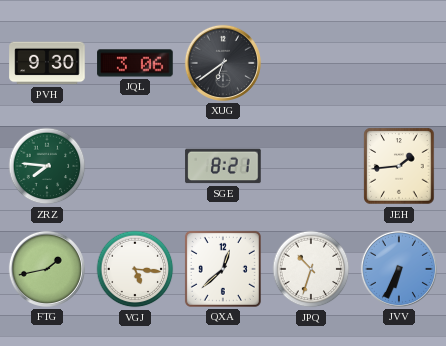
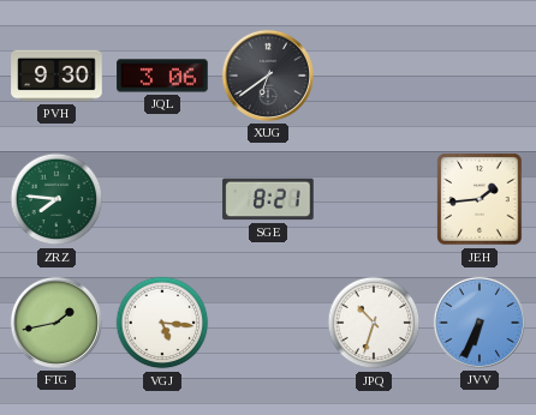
QXA: 12:38 -> none (223, 269)
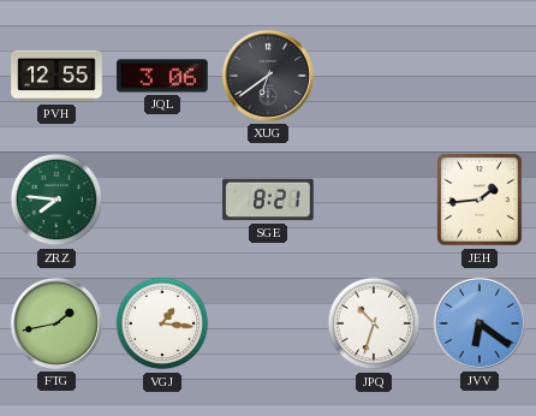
PVH: 9:30 -> 12:55 (56, 76)
VGJ: 5:16 -> 1:16 (162, 323)
JVV: 6:34 -> 6:21 (480, 323)
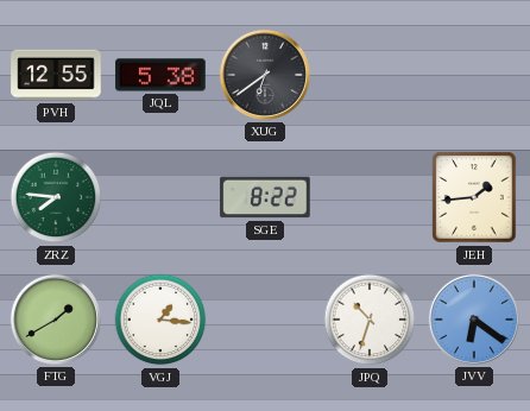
JQL: 3:06 -> 5:38 (160, 75)
SGE: 8:21 -> 8:22 (265, 197)
FTG: 1:43 -> 1:40 (56, 320)
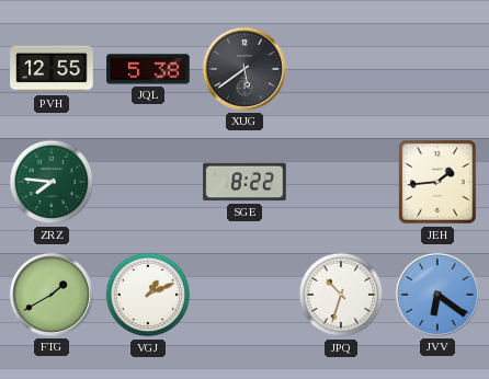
XUG: 6:39 -> 5:39 (244, 69)
VGJ: 1:16 -> 1:11 (148, 295)
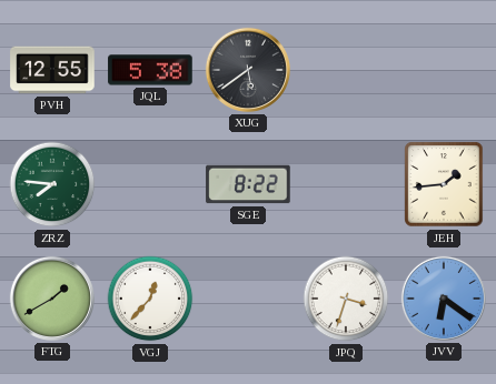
VGJ: 1:11 -> 12:37 (150, 299)
JPQ: 10:33 -> 3:33 (346, 299)
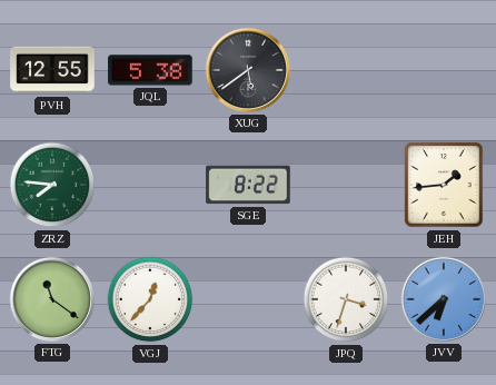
FTG: 1:40 -> 11:21 (52, 299)
JVV: 6:21 -> 6:38 (444, 299)
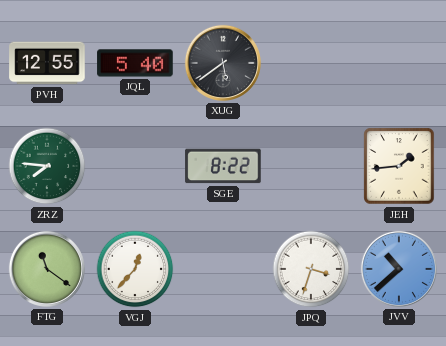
JQL: 5:38 -> 5:40 (135, 63)
JVV: 6:38 -> 10:38 (399, 269)
